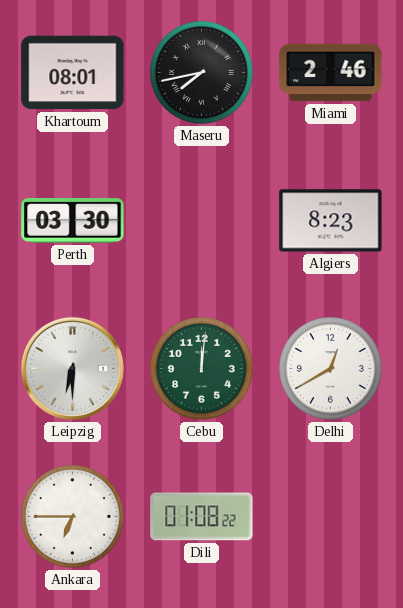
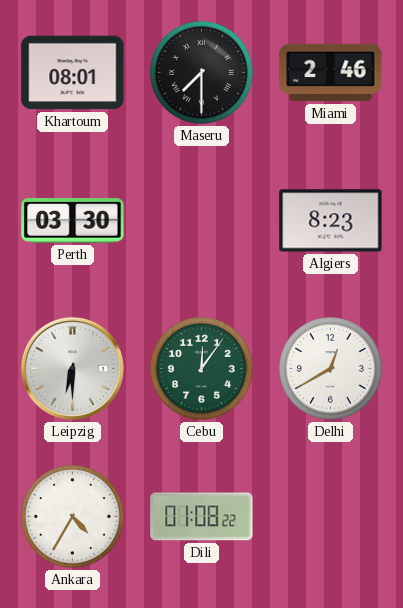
Maseru: 7:43 -> 7:30 (201, 72)
Cebu: 12:01 -> 12:06 (201, 368)
Ankara: 6:45 -> 4:35 (72, 516)
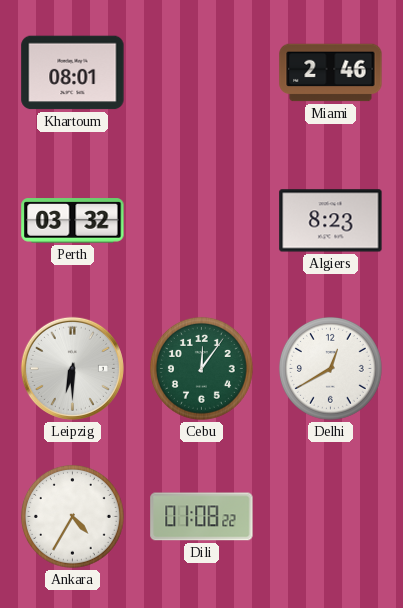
Maseru: 7:30 -> none (201, 72)
Perth: 03:30 -> 03:32 (73, 221)
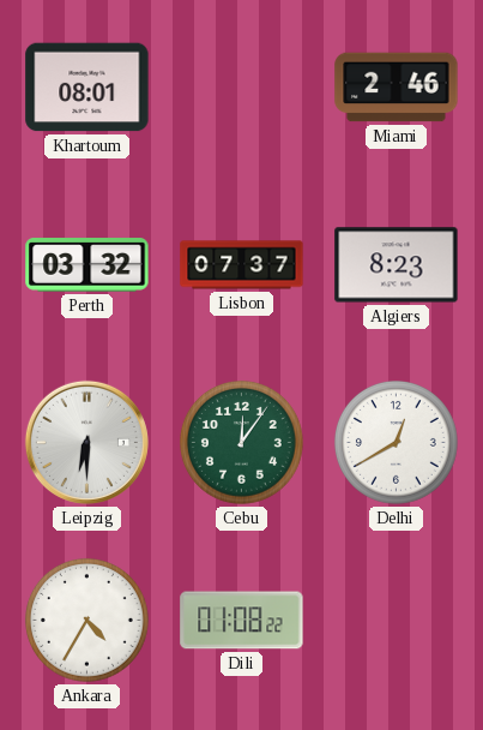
Lisbon: none -> 07:37 (242, 265)
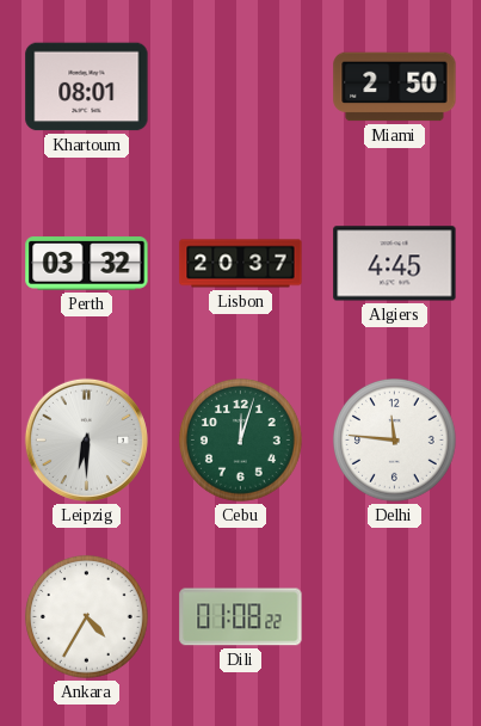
Miami: 2:46 -> 2:50 (395, 87)
Lisbon: 07:37 -> 20:37 (241, 264)
Algiers: 8:23 -> 4:45 (395, 264)
Cebu: 12:06 -> 12:03 (240, 439)
Delhi: 12:40 -> 11:46 (394, 439)
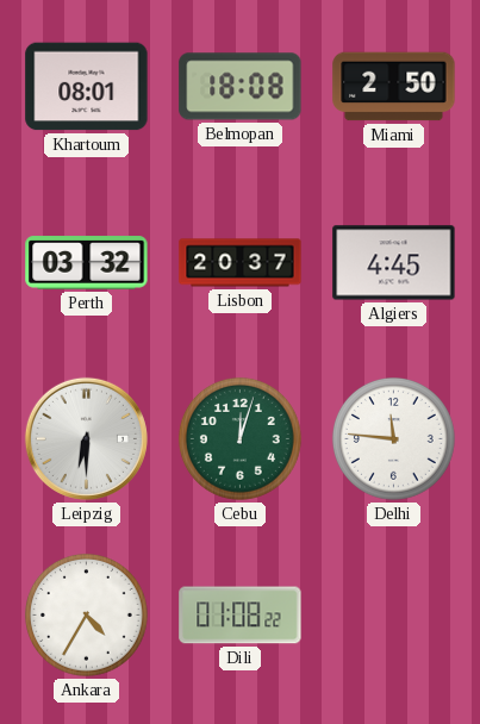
Belmopan: none -> 18:08 (241, 87)
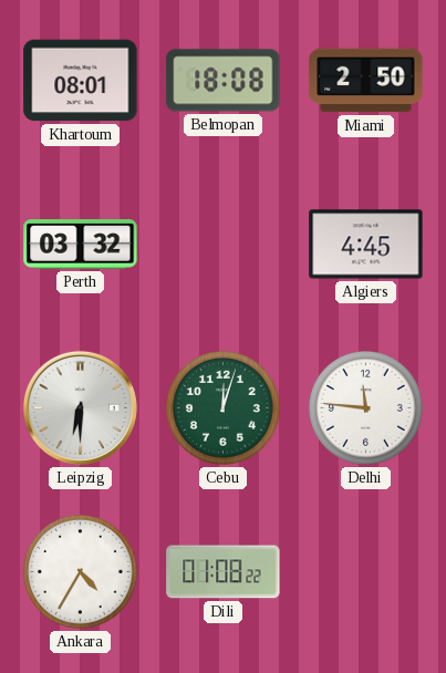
Lisbon: 20:37 -> none (241, 263)
